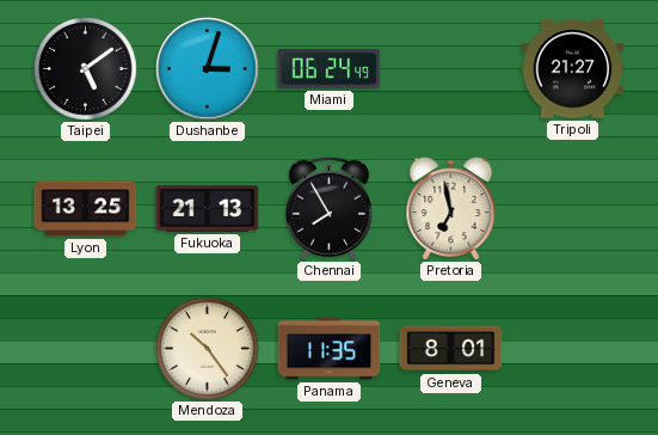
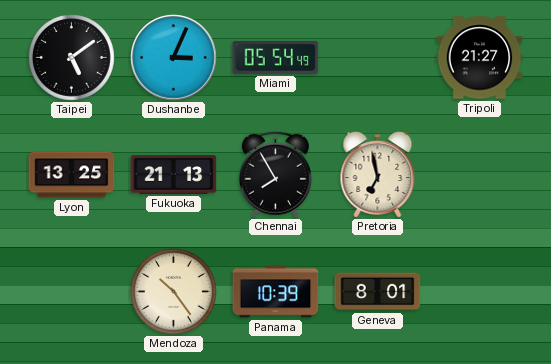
Dushanbe: 3:03 -> 3:04 (174, 58)
Miami: 06:24 -> 05:54 (276, 58)
Panama: 11:35 -> 10:39 (276, 292)
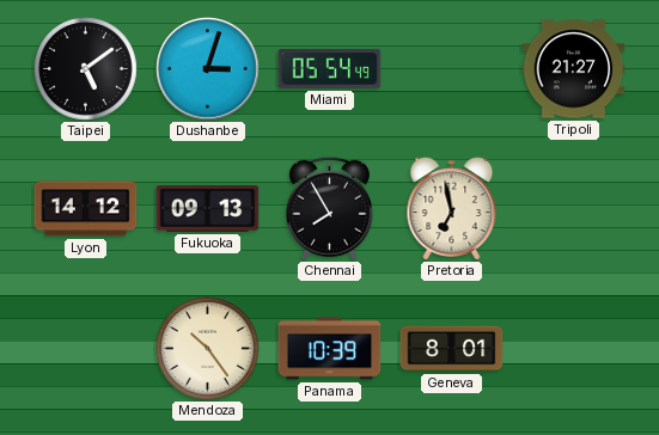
Dushanbe: 3:04 -> 3:03 (208, 69)
Lyon: 13:25 -> 14:12 (86, 209)
Fukuoka: 21:13 -> 09:13 (208, 209)
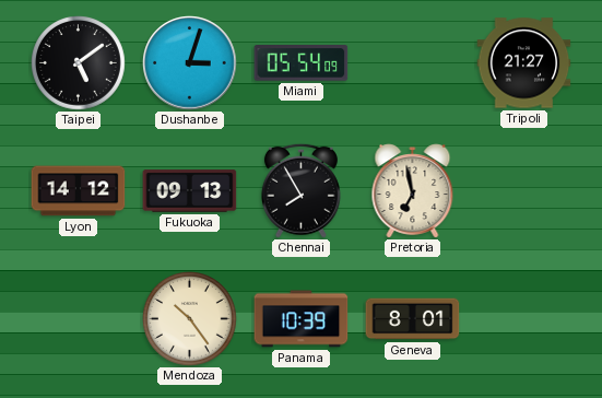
Miami: 05:54:49 -> 05:54:09 (302, 63)
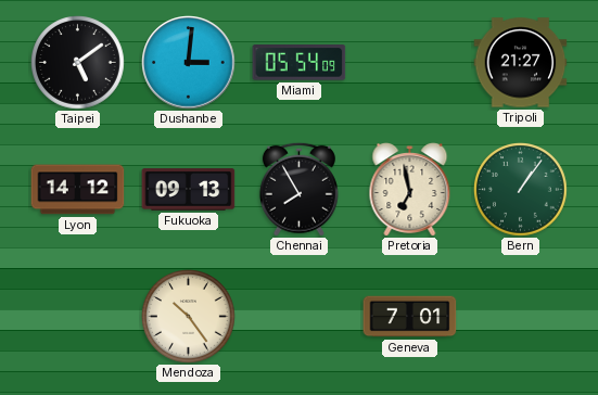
Dushanbe: 3:03 -> 3:01 (189, 63)
Bern: none -> 1:06 (521, 190)
Panama: 10:39 -> none (302, 319)
Geneva: 8:01 -> 7:01 (410, 317)
